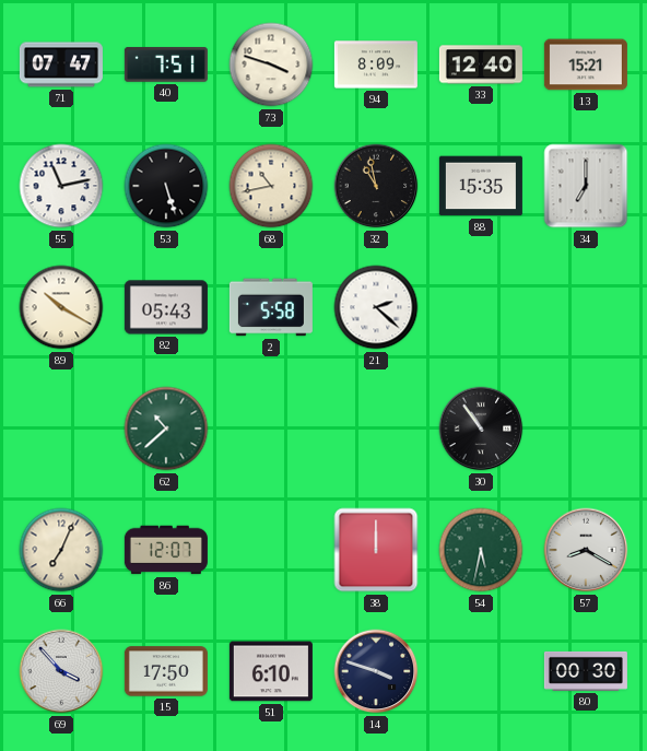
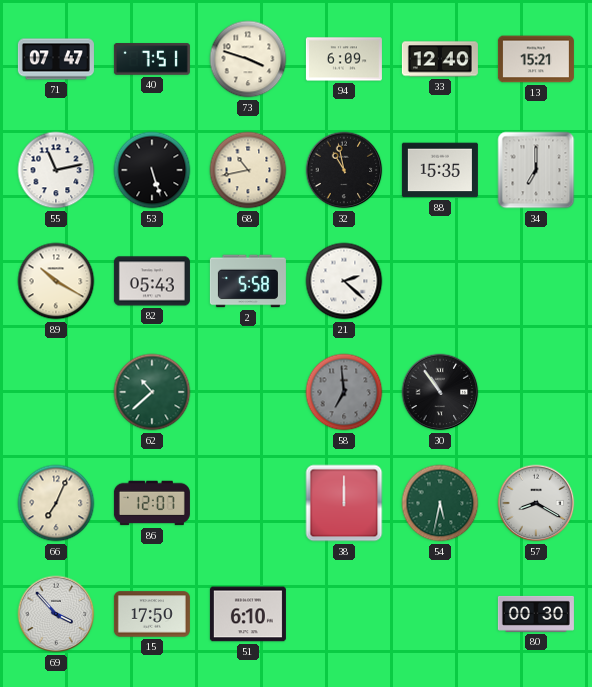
94: 8:09 -> 6:09 (344, 59)
58: none -> 6:59 (344, 392)
14: 3:48 -> none (376, 671)
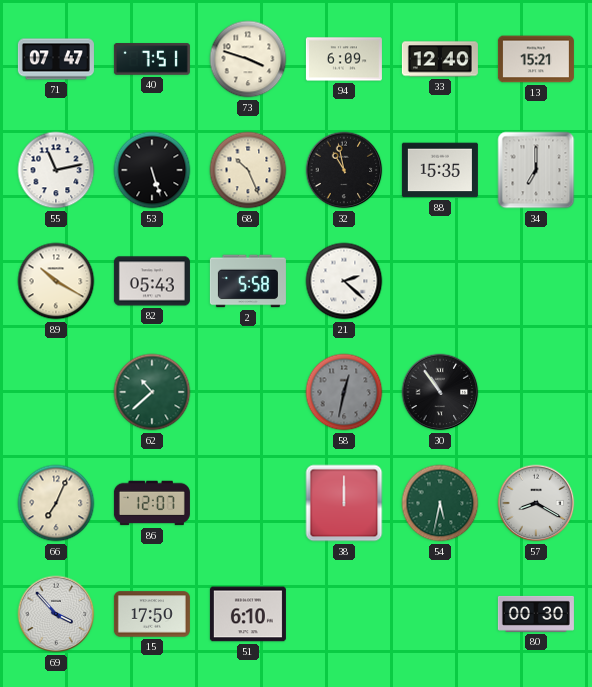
68: 10:43 -> 10:26 (248, 170)
58: 6:59 -> 12:32 (344, 392)
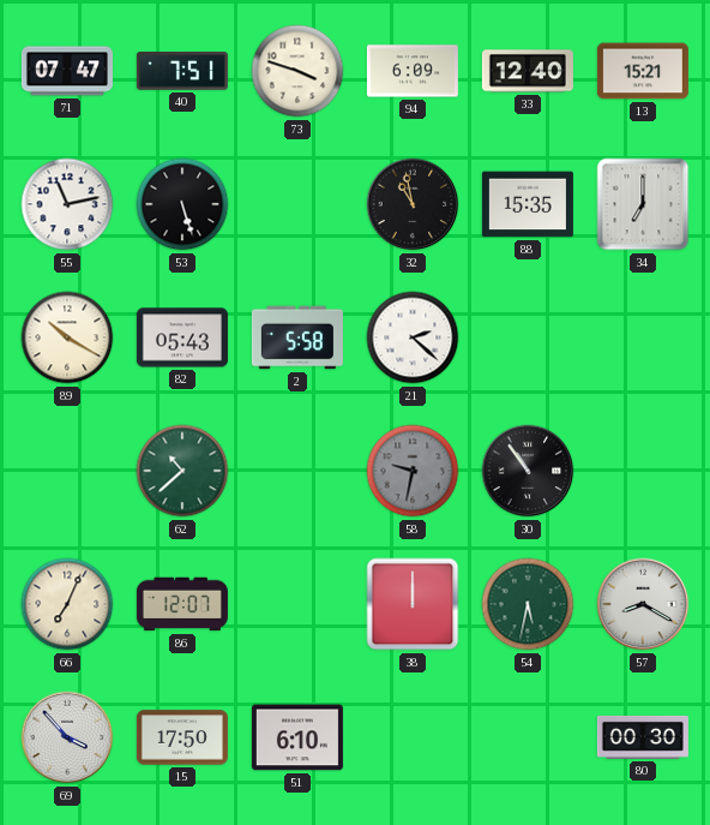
68: 10:26 -> none (248, 170)
58: 12:32 -> 9:32 (413, 471)
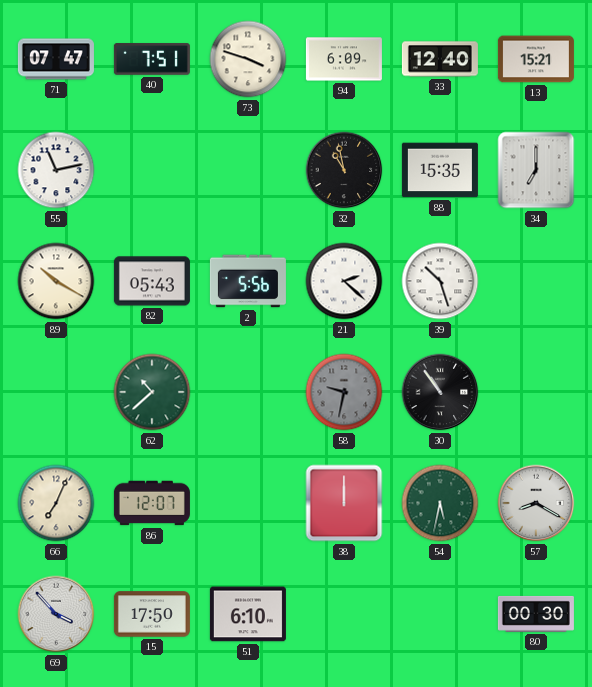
53: 5:27 -> none (182, 204)
2: 5:58 -> 5:56 (248, 281)
39: none -> 10:27 (440, 281)
